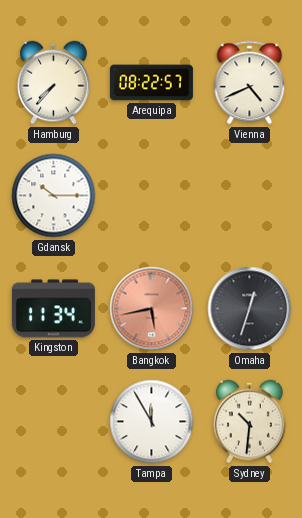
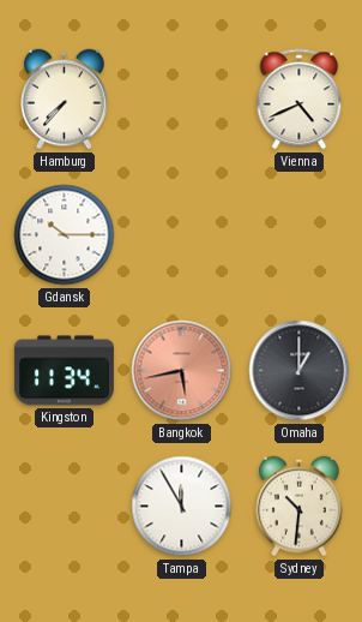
Arequipa: 08:22 -> none (151, 83)
Omaha: 12:33 -> 1:00 (300, 371)
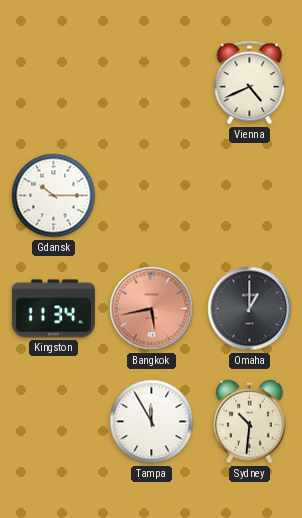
Hamburg: 7:37 -> none (65, 100)
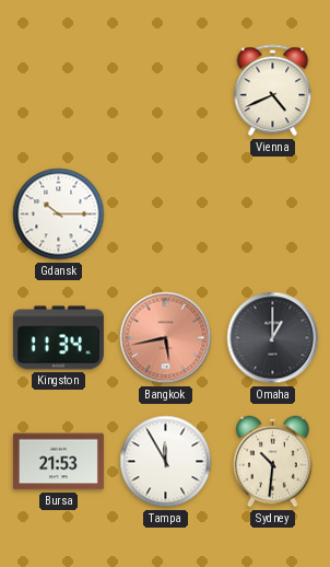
Bursa: none -> 21:53 (58, 462)
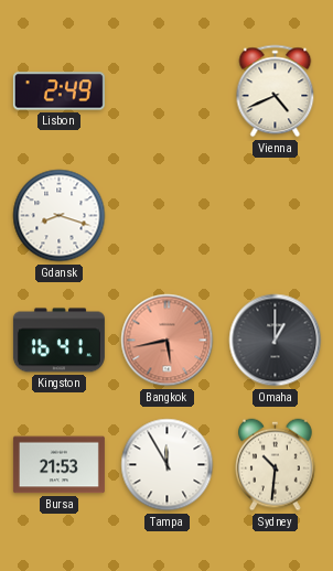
Lisbon: none -> 2:49 (58, 91)
Gdansk: 10:15 -> 8:18 (60, 216)
Kingston: 11:34 -> 16:41 (58, 341)
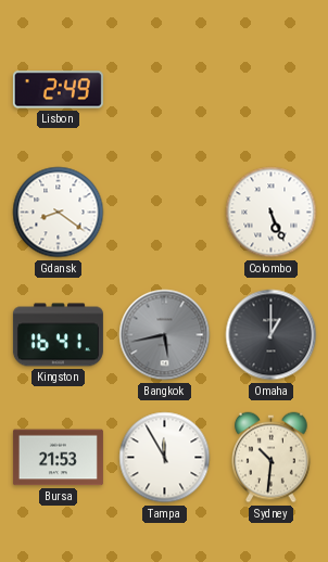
Vienna: 4:41 -> none (276, 91)
Gdansk: 8:18 -> 8:21 (59, 213)
Colombo: none -> 5:26 (272, 213)
Bangkok dial: salmon -> grey (165, 335)
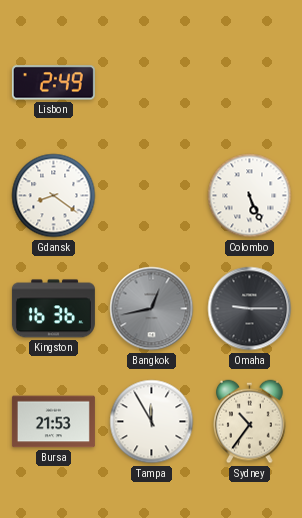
Kingston: 16:41 -> 16:36 (53, 309)
Bangkok: 5:43 -> 12:43 (152, 309)
Omaha: 1:00 -> 9:15 (250, 309)
Sydney: 10:31 -> 10:36 (250, 422)
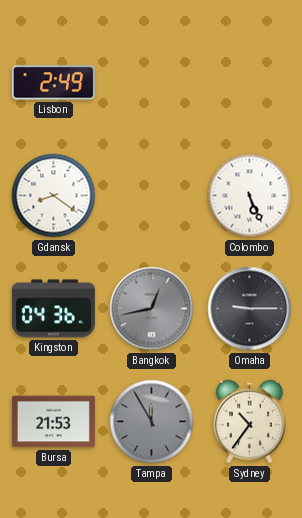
Kingston: 16:36 -> 04:36 (53, 309)
Tampa dial: white -> grey (152, 422)
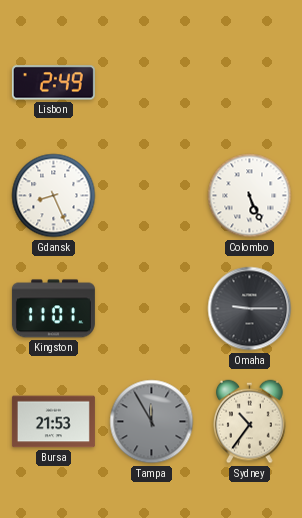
Gdansk: 8:21 -> 8:26 (54, 196)
Kingston: 04:36 -> 11:01 (53, 309)
Bangkok: 12:43 -> none (152, 309)
